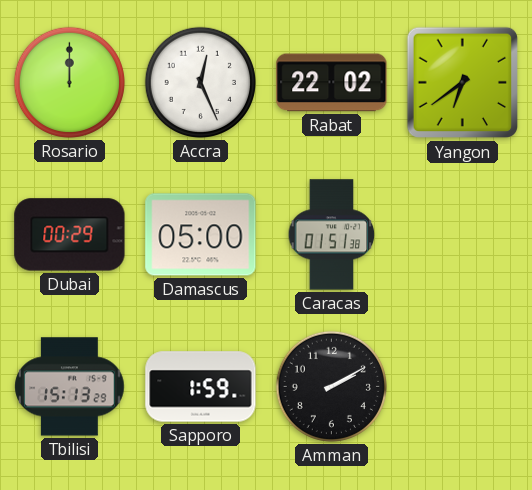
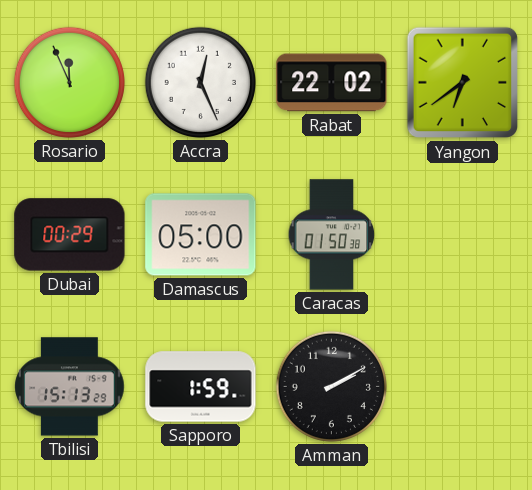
Rosario: 12:00 -> 11:56 (69, 82)
Caracas: 01:51 -> 01:50 (332, 235)
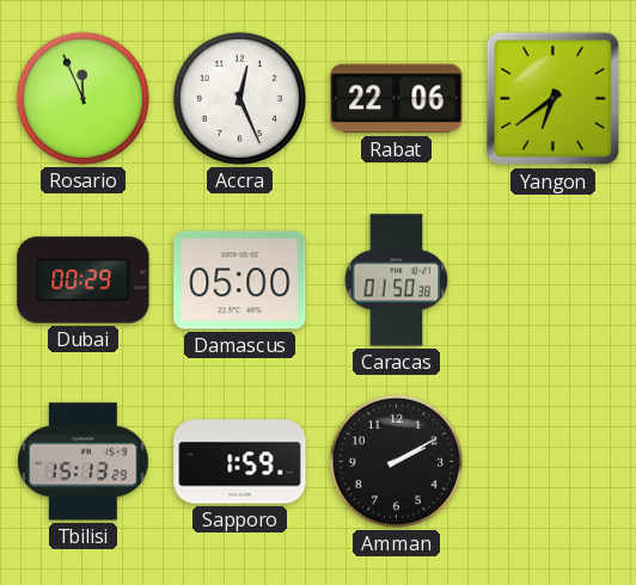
Rabat: 22:02 -> 22:06 (397, 99)
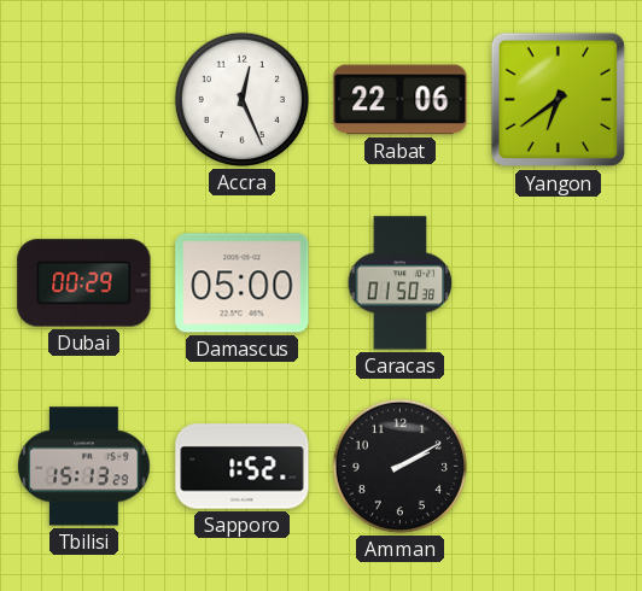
Rosario: 11:56 -> none (82, 98)
Sapporo: 1:59 -> 1:52 (243, 467)
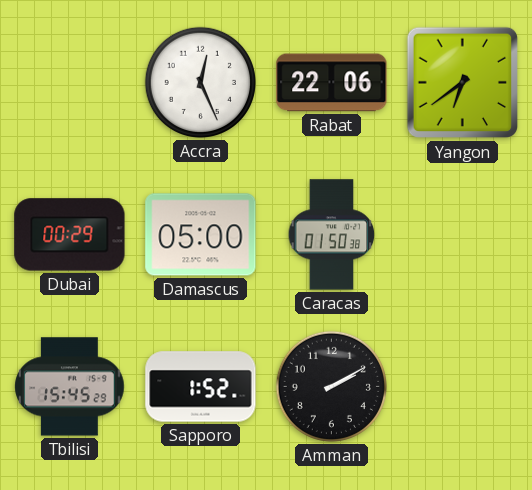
Tbilisi: 15:13 -> 15:45 (70, 387)
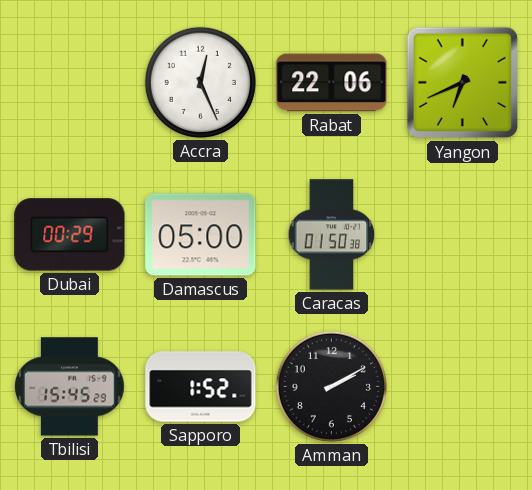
Yangon: 6:39 -> 6:41 (463, 83)
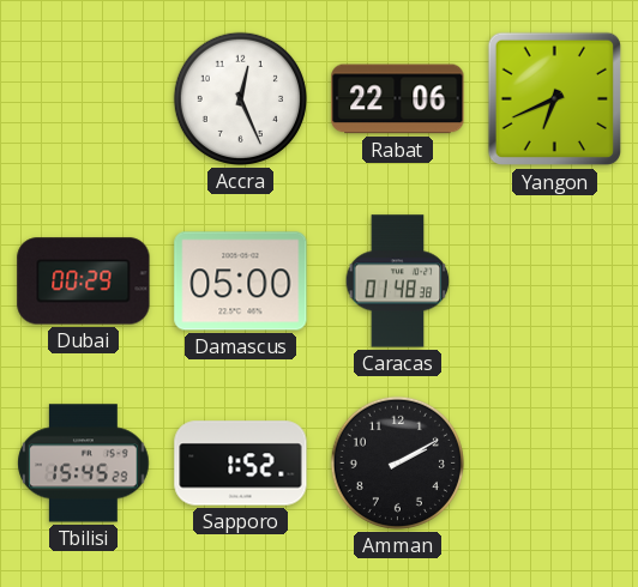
Caracas: 01:50 -> 01:48 (398, 282)
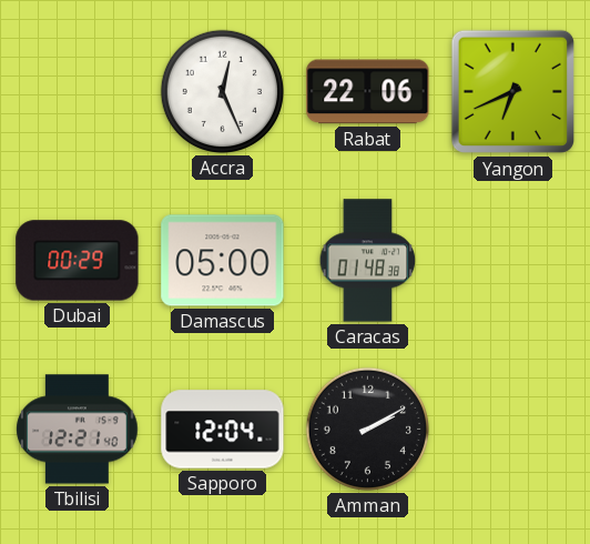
Tbilisi: 15:45 -> 12:21 (78, 430)
Sapporo: 1:52 -> 12:04 (223, 430)
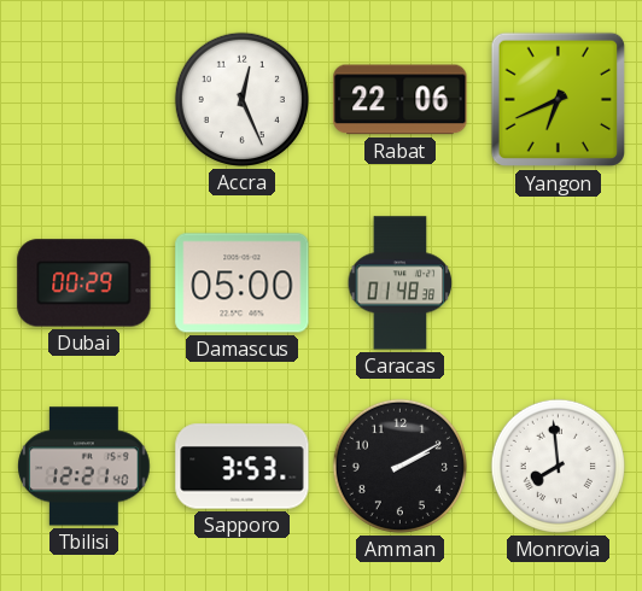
Sapporo: 12:04 -> 3:53 (243, 467)
Monrovia: none -> 7:59 (558, 466)
